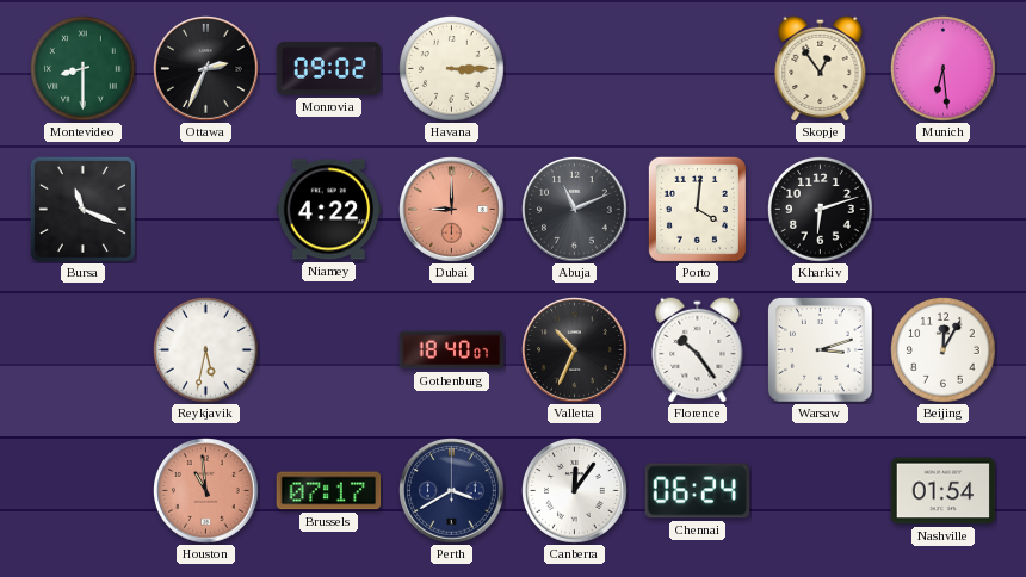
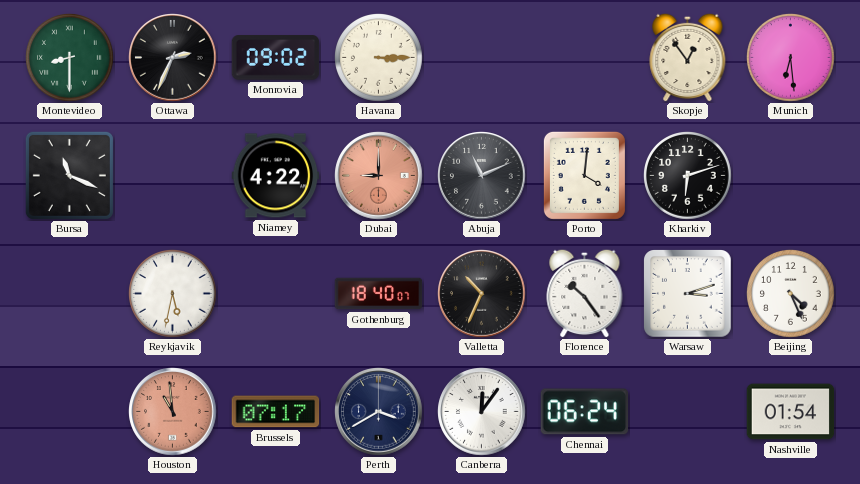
Beijing: 12:05 -> 4:26 (791, 294)
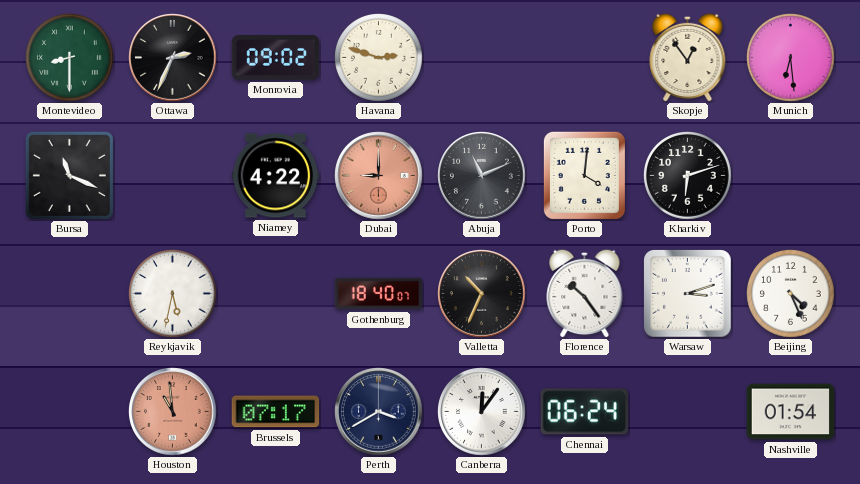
Havana: 3:15 -> 2:48 (379, 58)
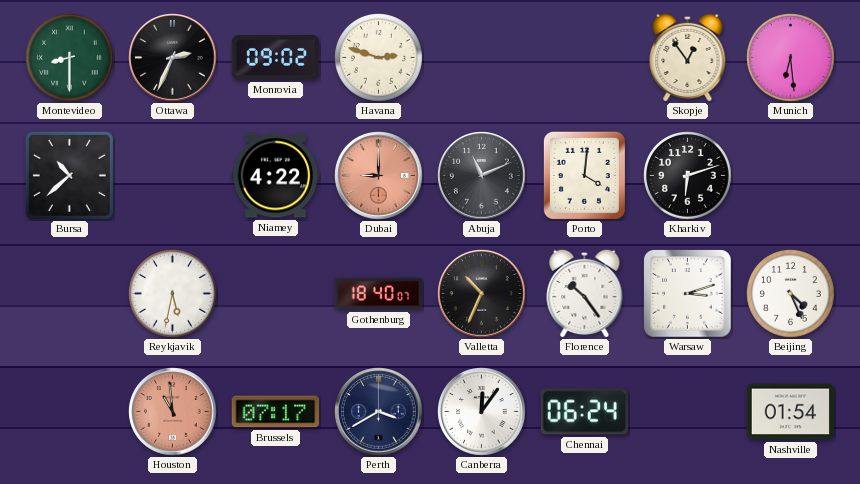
Bursa: 11:19 -> 10:38 (69, 175)
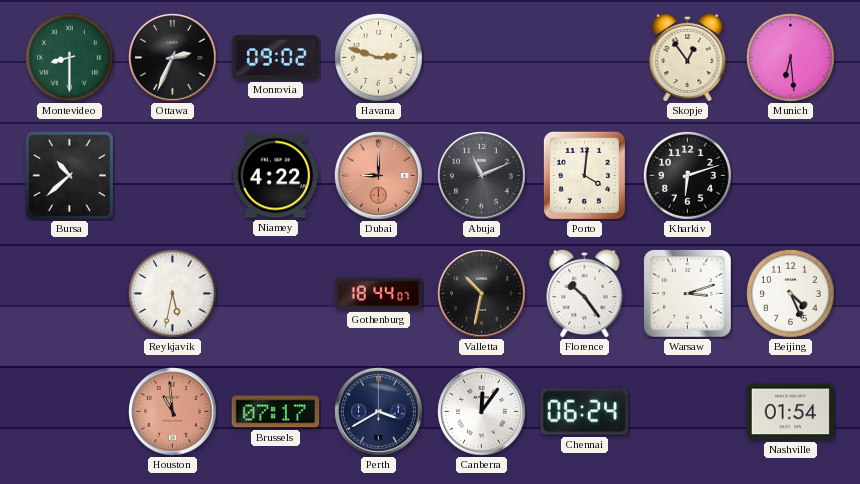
Gothenburg: 18:40 -> 18:44 (379, 294)
Valletta: 10:34 -> 10:32 (482, 294)
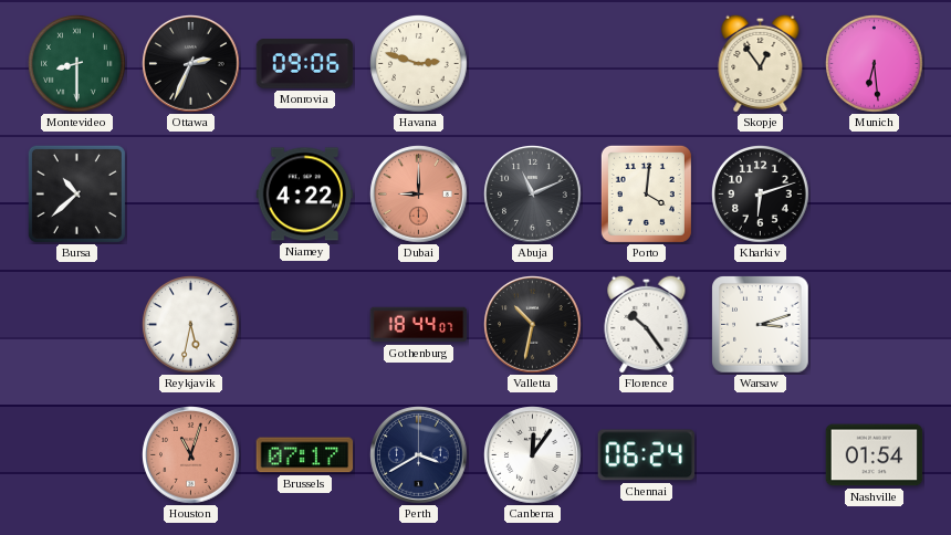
Monrovia: 09:02 -> 09:06 (305, 64)
Beijing: 4:26 -> none (791, 294)
Houston: 10:59 -> 11:03 (191, 455)
